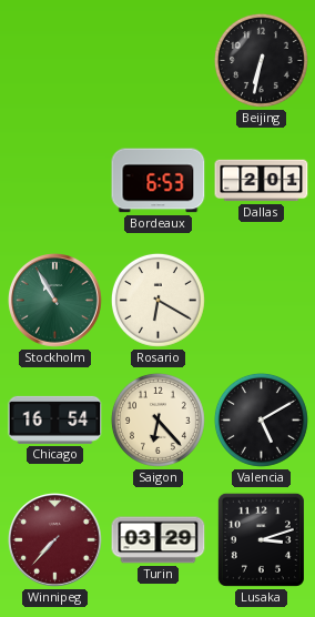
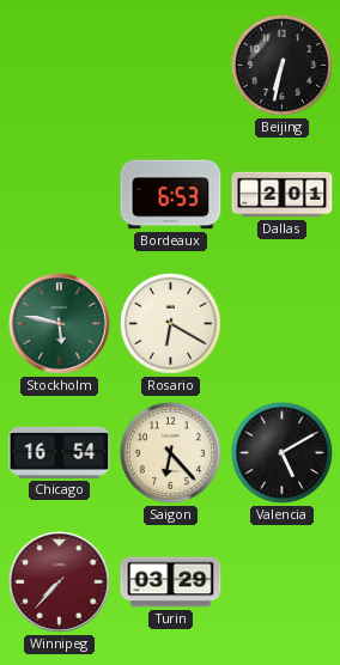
Stockholm: 10:55 -> 5:47 (60, 324)
Lusaka: 3:12 -> none (261, 539)
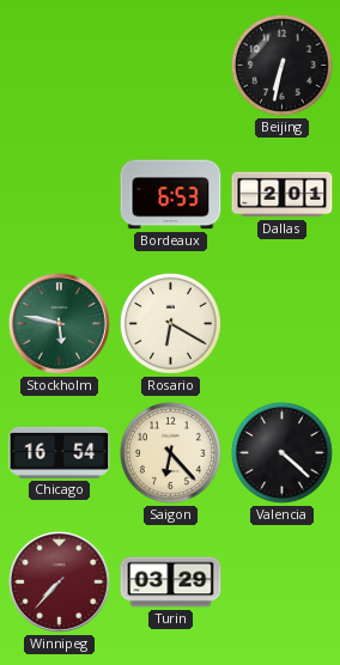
Valencia: 5:10 -> 4:22 (281, 452)
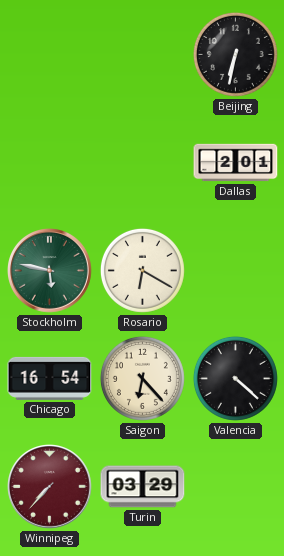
Bordeaux: 6:53 -> none (171, 195)
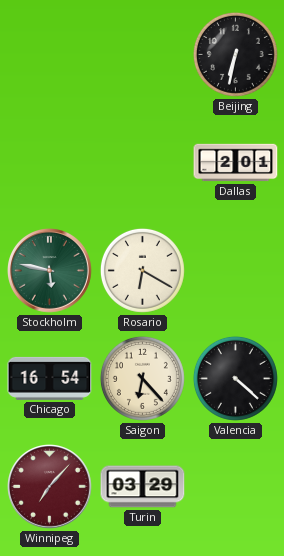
Winnipeg: 7:37 -> 7:07 (50, 487)
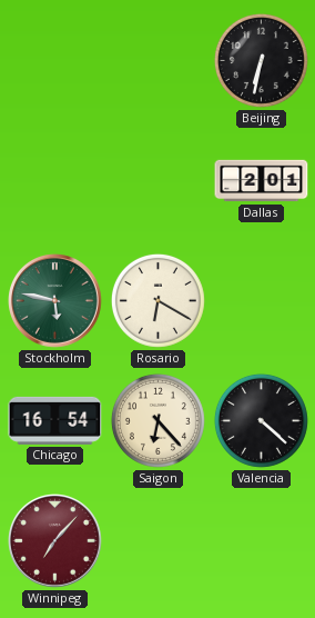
Turin: 03:29 -> none (143, 487)
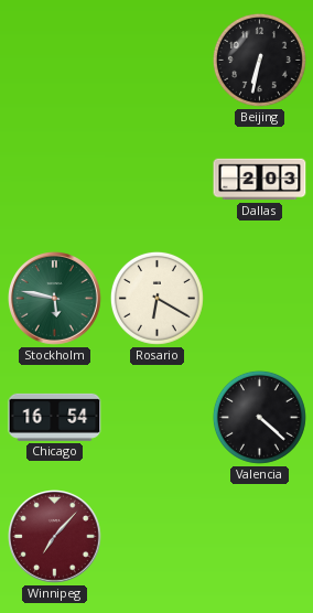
Dallas: 2:01 -> 2:03 (260, 180)
Saigon: 6:23 -> none (157, 420)
